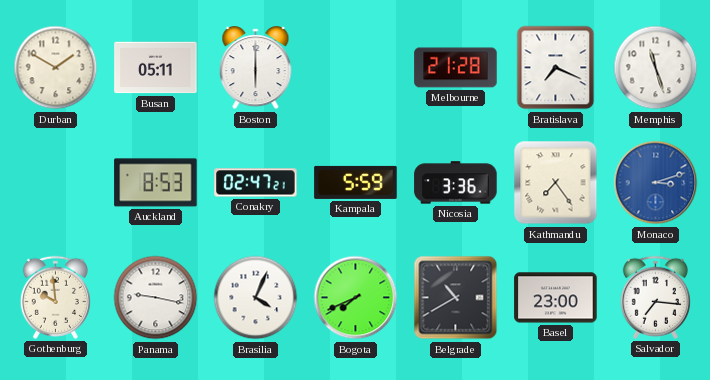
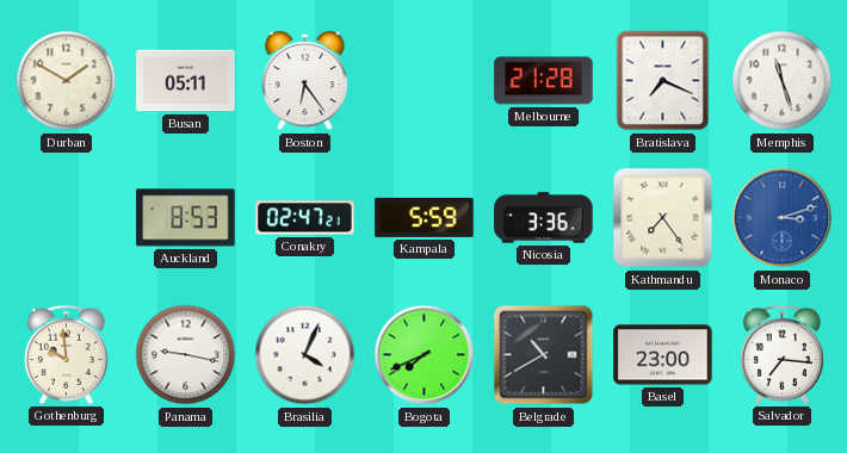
Boston: 6:00 -> 6:24 (305, 81)
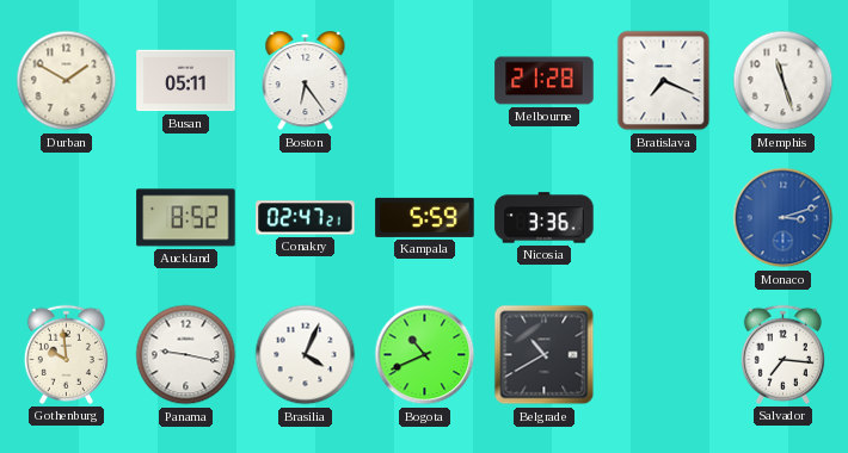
Auckland: 8:53 -> 8:52 (186, 218)
Kathmandu: 7:24 -> none (663, 218)
Bogota: 7:41 -> 10:41 (425, 355)
Basel: 23:00 -> none (663, 355)
